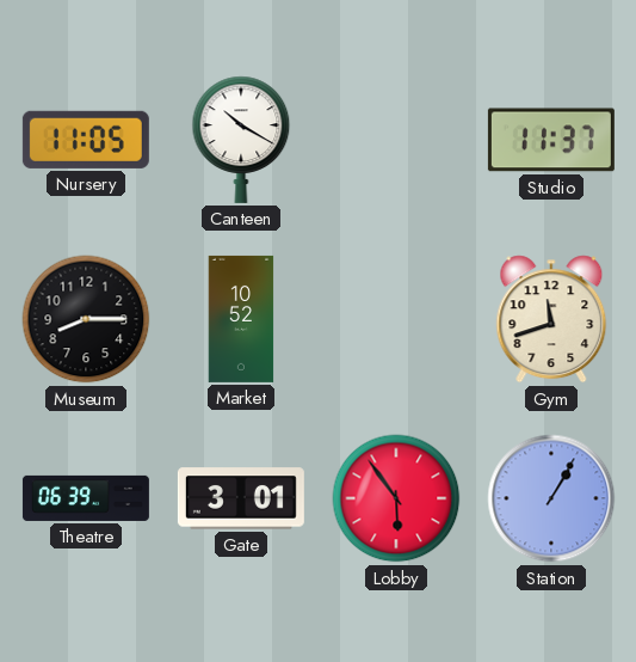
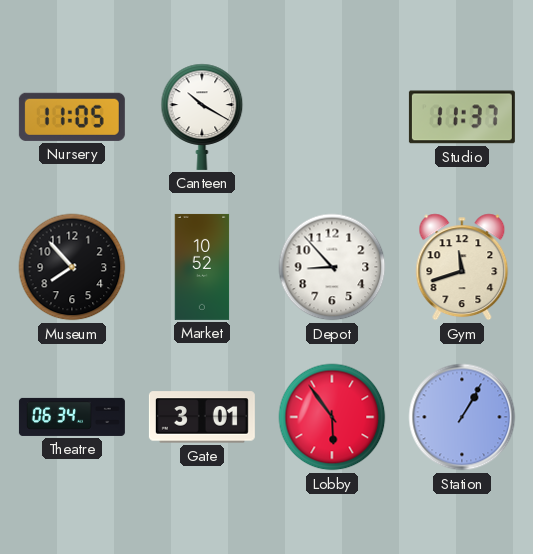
Museum: 8:15 -> 7:53 (72, 267)
Depot: none -> 8:53 (332, 267)
Theatre: 06:39 -> 06:34 (72, 417)
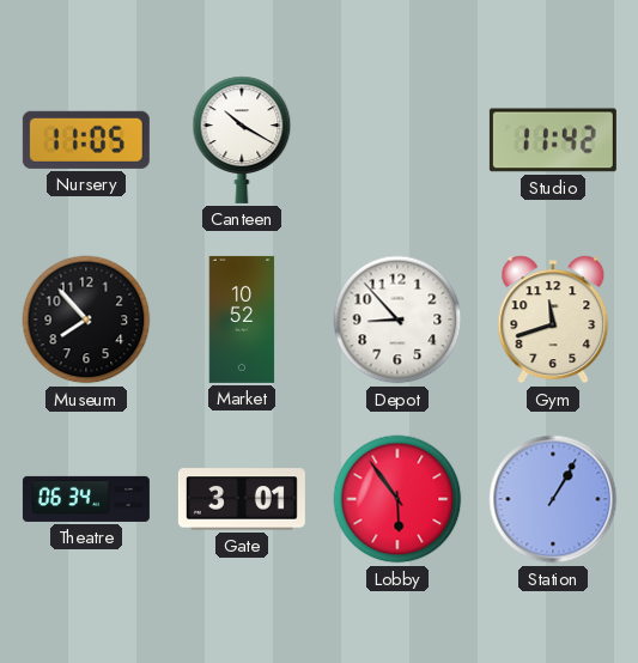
Studio: 11:37 -> 11:42 (553, 140)
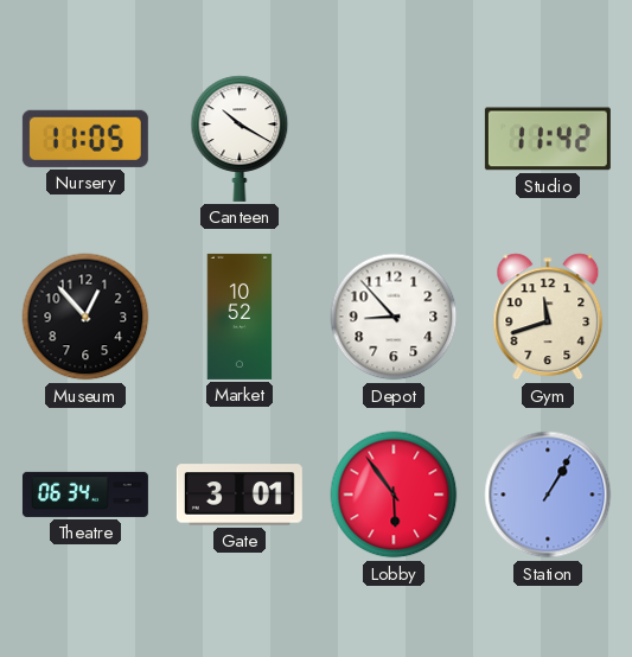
Museum: 7:53 -> 12:53 (85, 317)
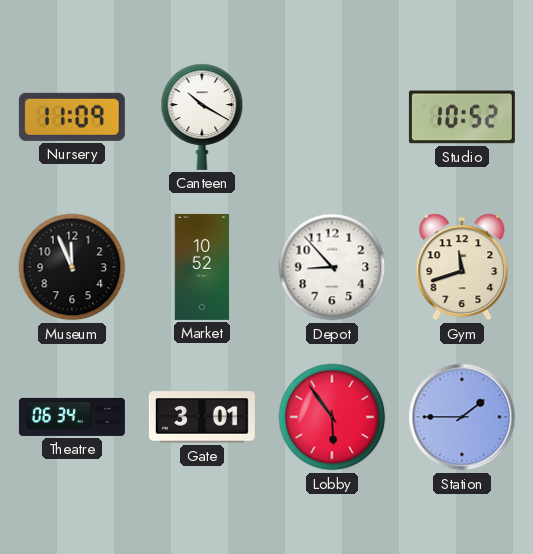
Nursery: 11:05 -> 11:09 (72, 117)
Studio: 11:42 -> 10:52 (462, 117)
Museum: 12:53 -> 11:56 (72, 267)
Station: 1:05 -> 1:45 (462, 417)
